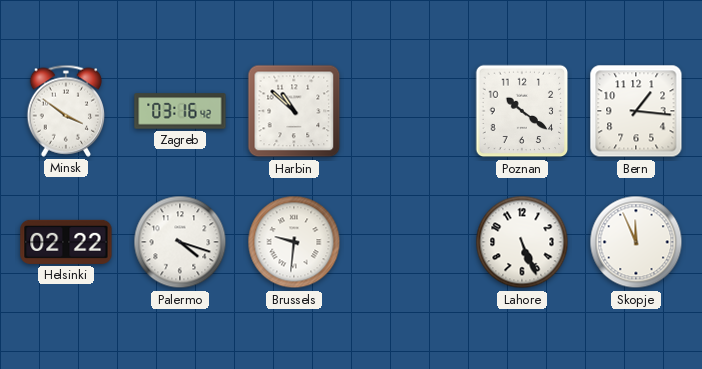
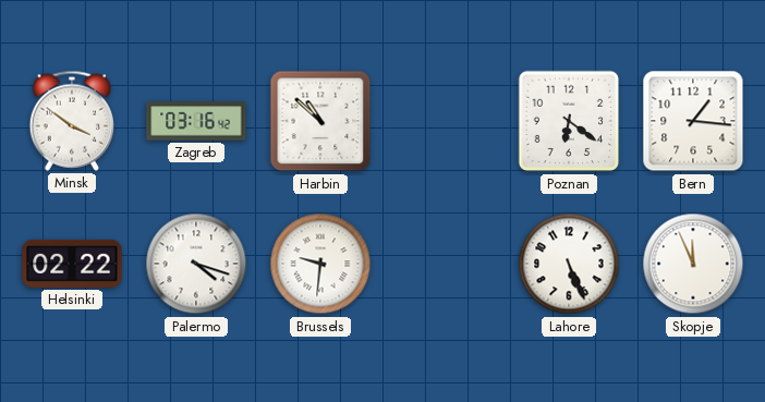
Poznan: 10:21 -> 6:21 (569, 121)
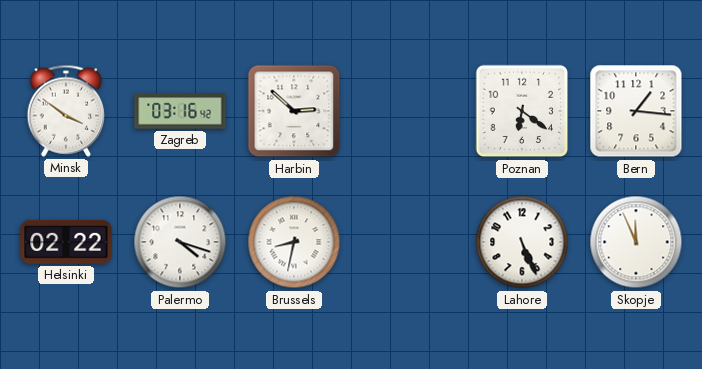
Harbin: 10:52 -> 2:52 (294, 111)
Brussels: 9:31 -> 8:32 (294, 242)
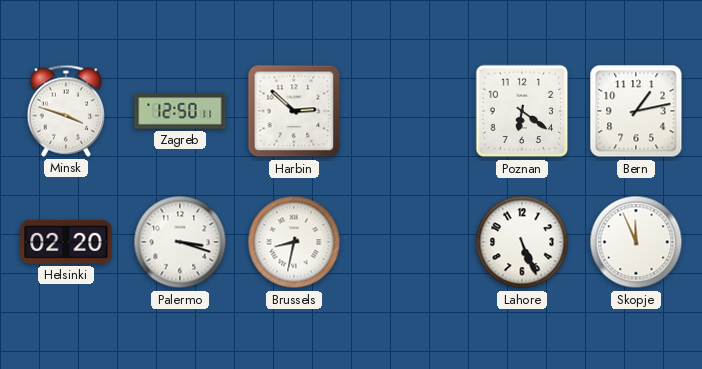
Minsk: 3:51 -> 3:48 (66, 111)
Zagreb: 03:16 -> 12:50 (180, 111)
Bern: 1:16 -> 1:13 (636, 111)
Helsinki: 02:22 -> 02:20 (66, 242)
Palermo: 4:18 -> 3:18 (180, 242)
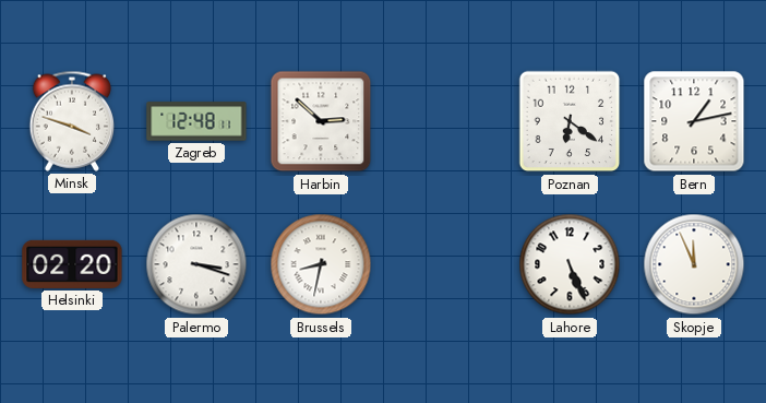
Zagreb: 12:50 -> 12:48 (196, 121)
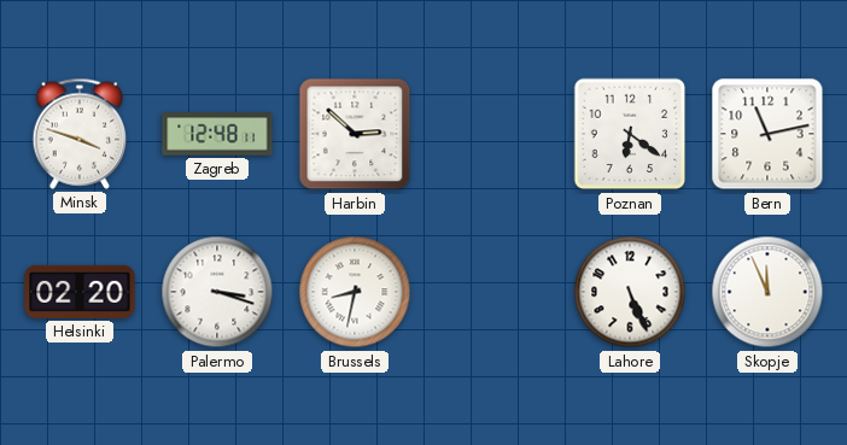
Bern: 1:13 -> 11:13 (767, 134)
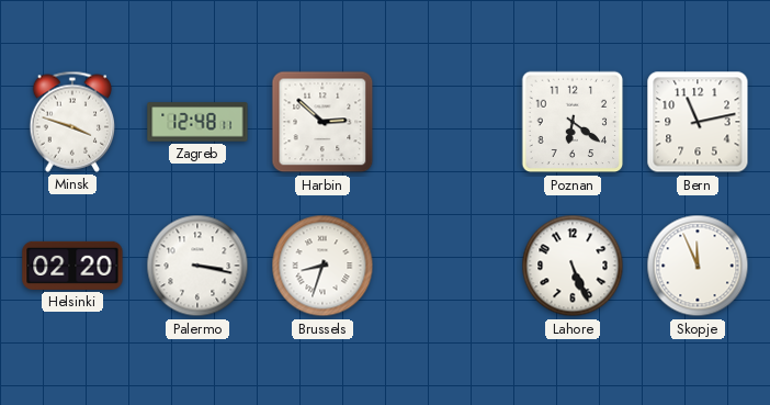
Palermo: 3:18 -> 3:17 (197, 266)
Brussels: 8:32 -> 8:33 (322, 266)
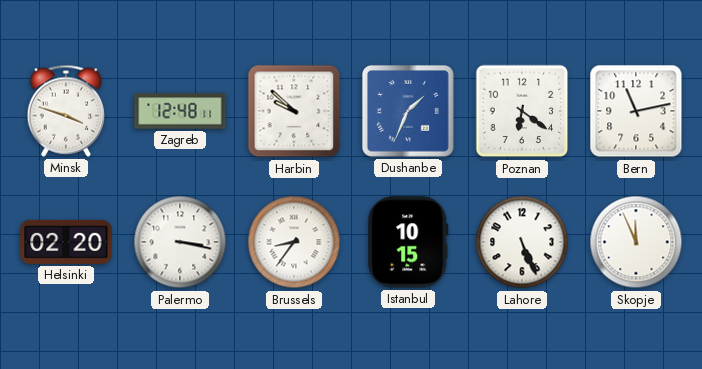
Harbin: 2:52 -> 9:52 (294, 111)
Dushanbe: none -> 1:34 (408, 111)
Brussels: 8:33 -> 8:36 (294, 242)
Istanbul: none -> 10:15 (408, 242)
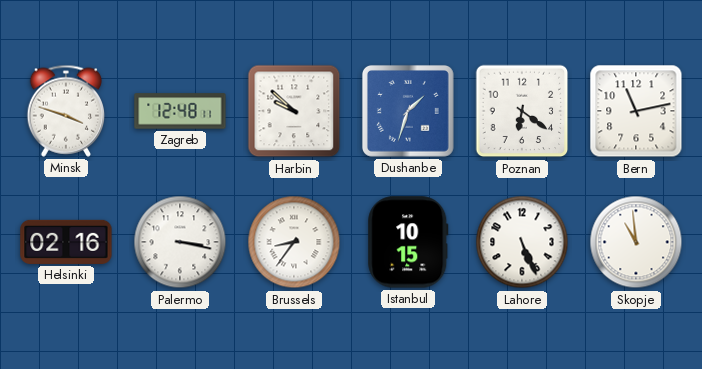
Dushanbe: 1:34 -> 1:33 (408, 111)
Helsinki: 02:20 -> 02:16 (66, 242)
Skopje: 11:56 -> 10:59 (636, 242)
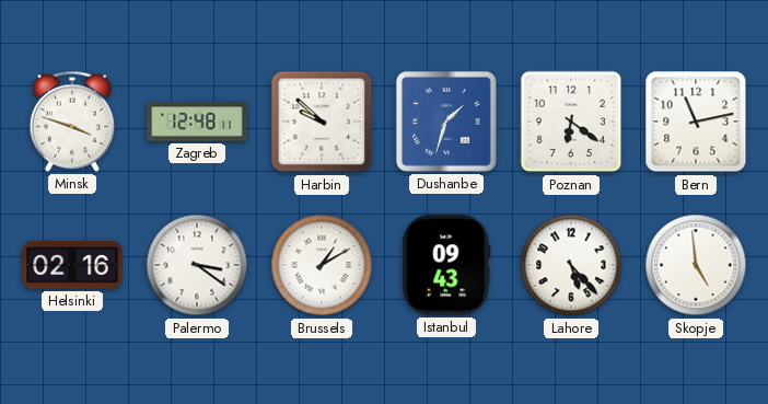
Palermo: 3:17 -> 3:21 (197, 265)
Brussels: 8:36 -> 1:10 (322, 265)
Istanbul: 10:15 -> 09:43 (446, 265)
Lahore: 5:26 -> 5:23 (571, 265)
Skopje: 10:59 -> 4:59 (696, 265)
